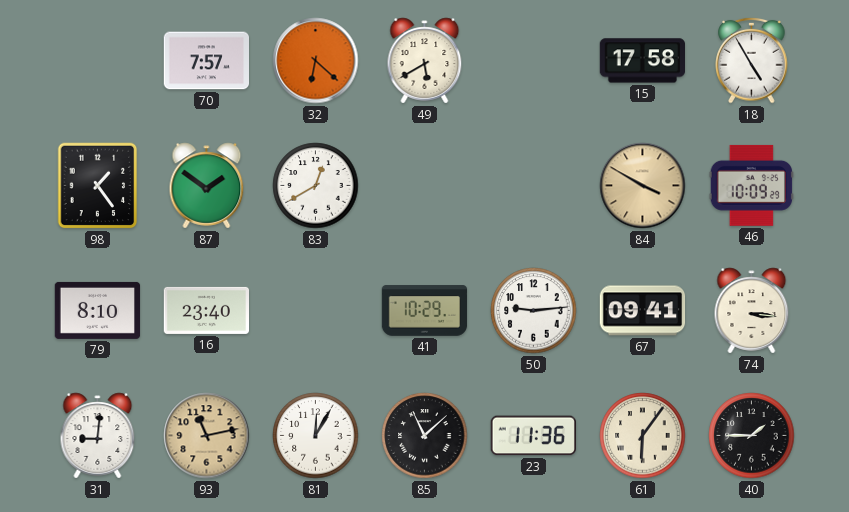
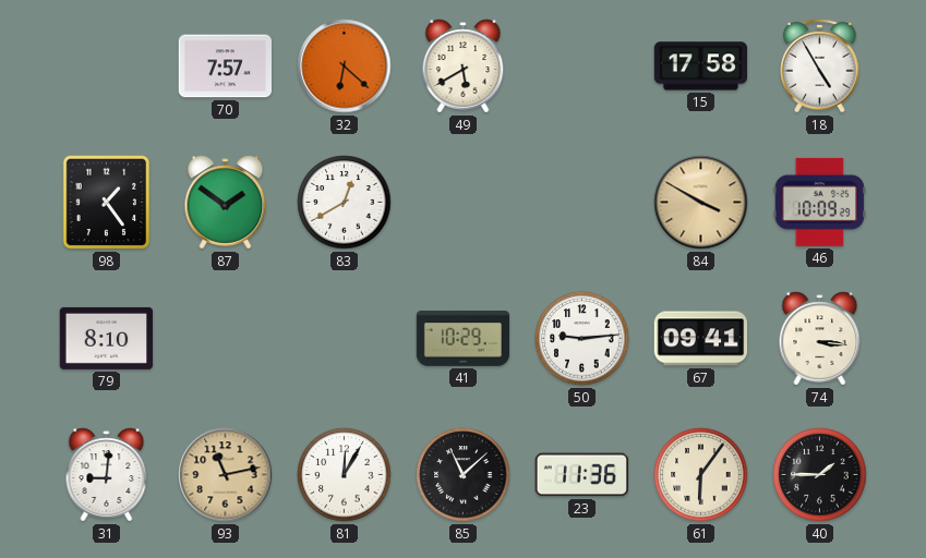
16: 23:40 -> none (207, 310)
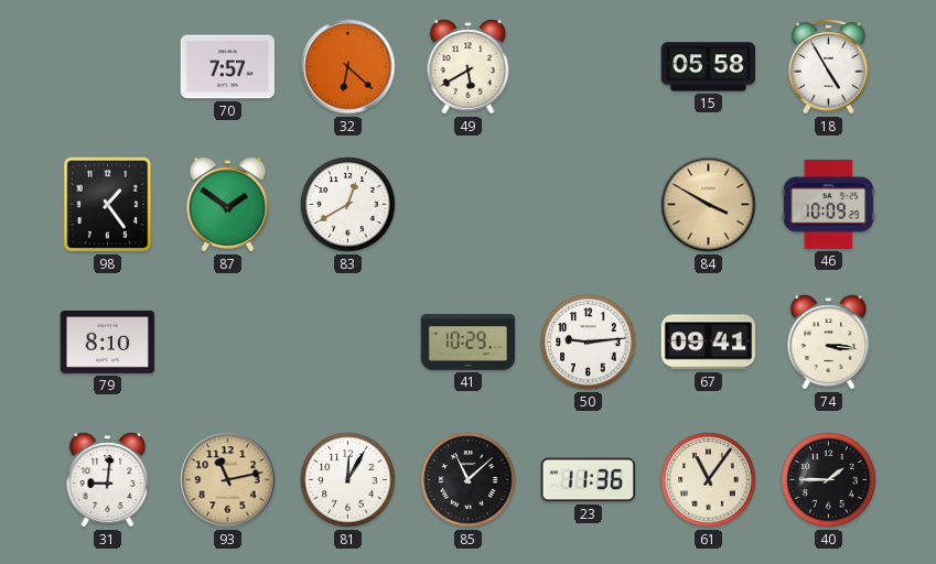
15: 17:58 -> 05:58 (708, 67)
61: 6:06 -> 11:06 (709, 480)
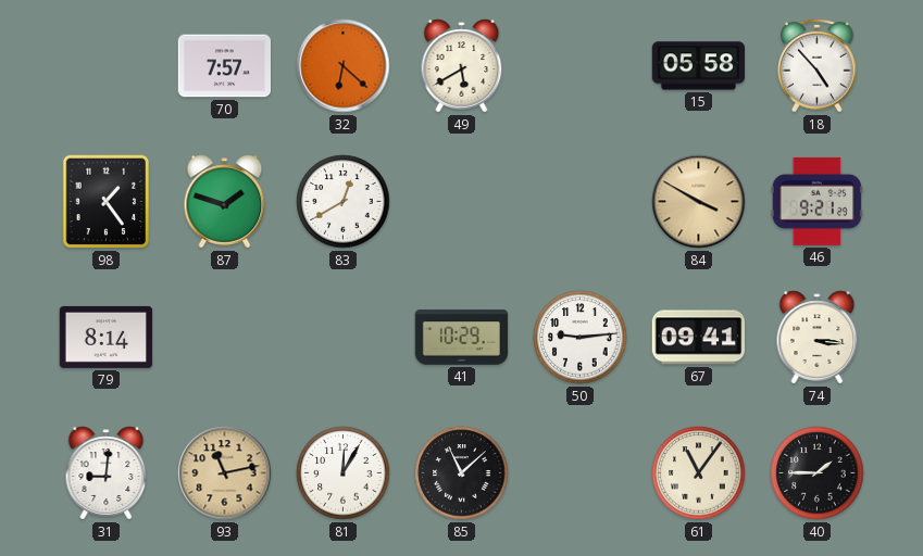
18: 4:55 -> 4:53 (818, 65)
87: 1:51 -> 1:48 (225, 202)
46: 10:09 -> 9:21 (816, 201)
79: 8:10 -> 8:14 (107, 337)
23: 11:36 -> none (588, 480)
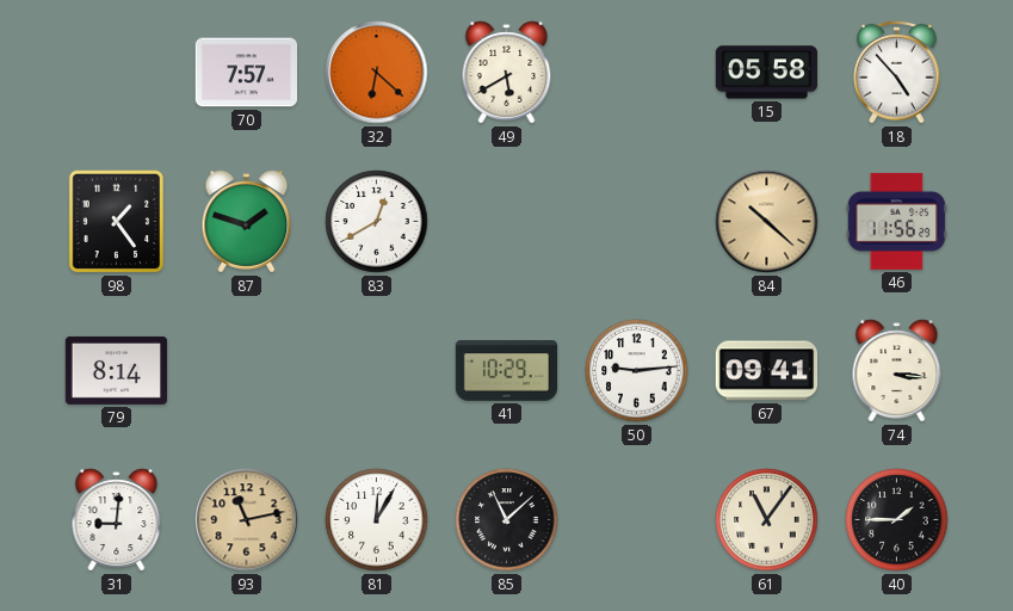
84: 3:50 -> 10:22 (767, 222)
46: 9:21 -> 11:56 (896, 221)
